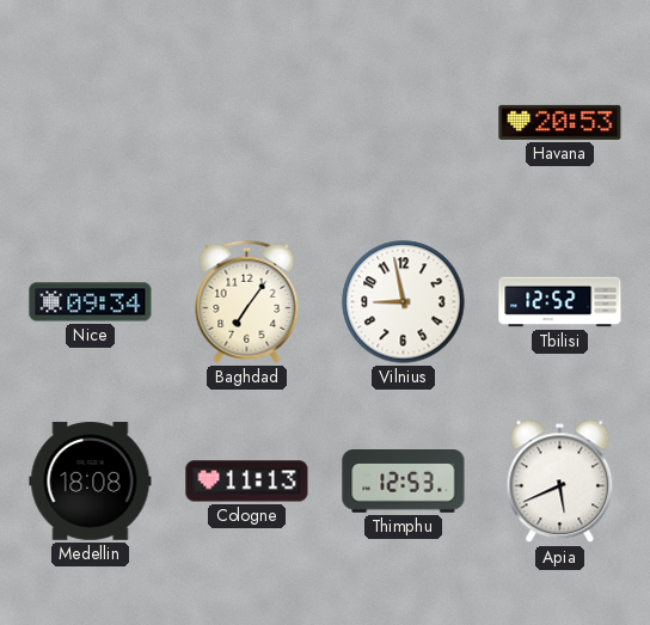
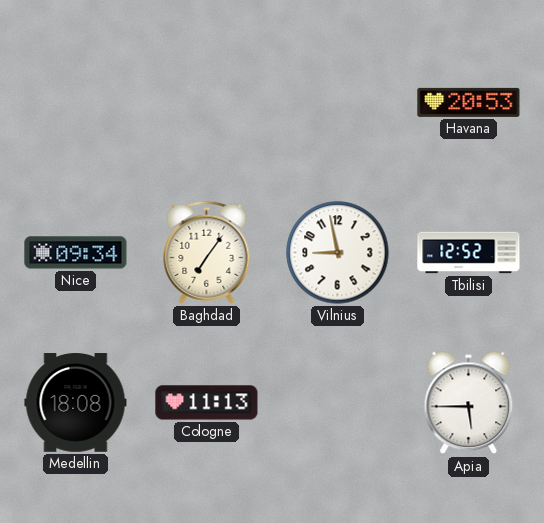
Thimphu: 12:53 -> none (404, 482)
Apia: 5:41 -> 5:45 (469, 403)
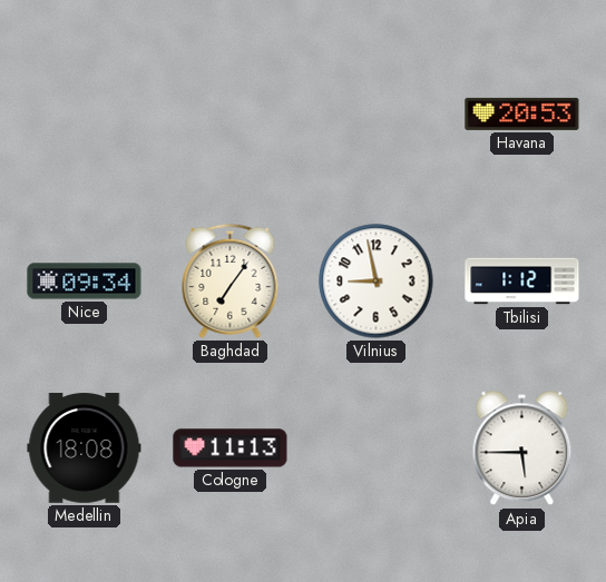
Tbilisi: 12:52 -> 1:12 (522, 282)
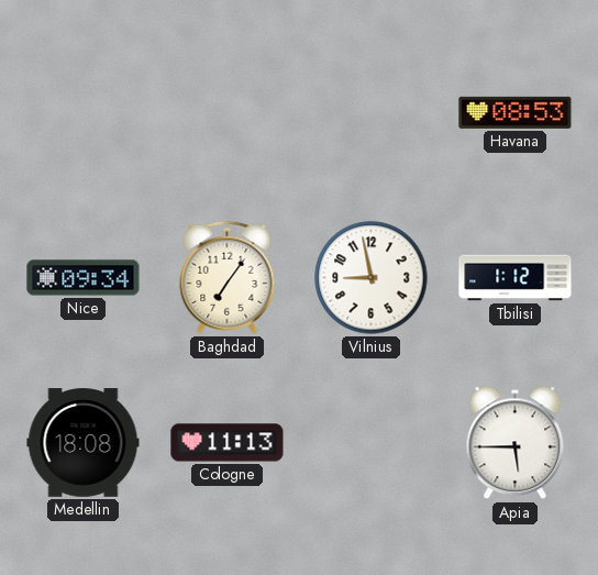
Havana: 20:53 -> 08:53 (516, 112)
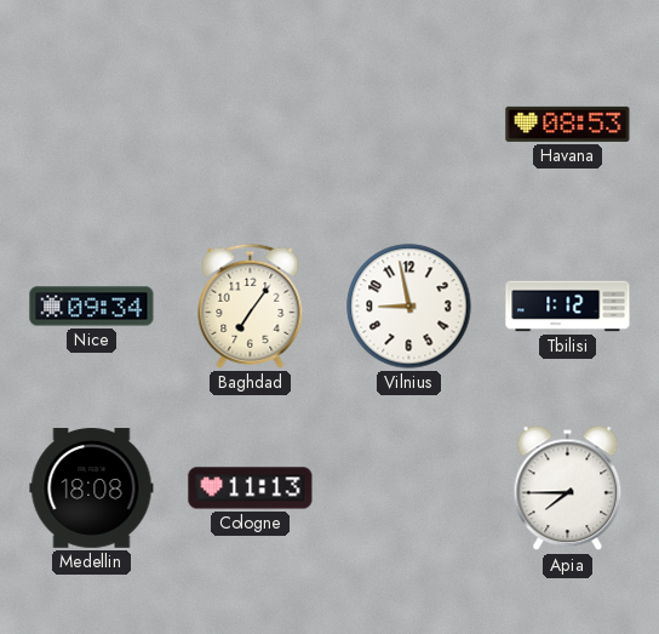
Apia: 5:45 -> 7:45 (568, 489)
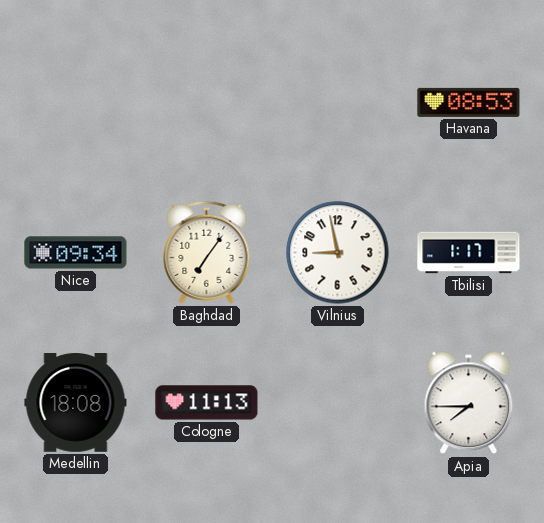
Tbilisi: 1:12 -> 1:17 (469, 253)
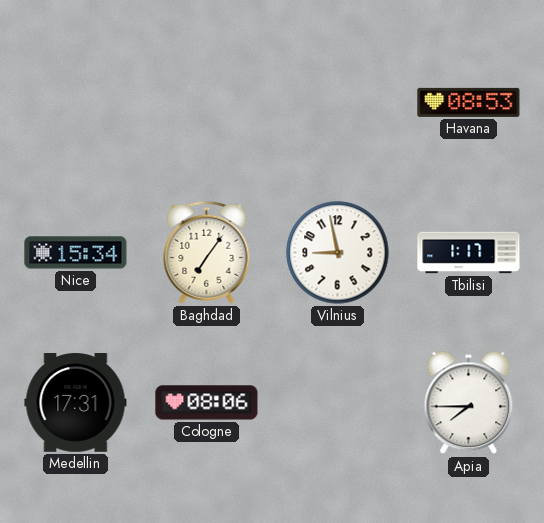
Nice: 09:34 -> 15:34 (76, 253)
Medellin: 18:08 -> 17:31 (76, 403)
Cologne: 11:13 -> 08:06 (207, 403)
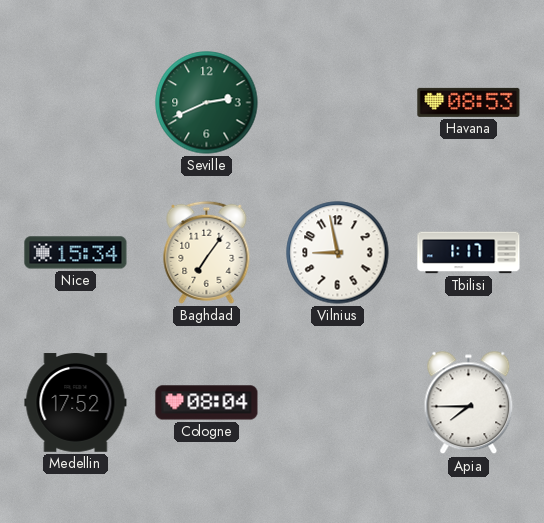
Seville: none -> 2:41 (207, 103)
Medellin: 17:31 -> 17:52 (76, 403)
Cologne: 08:06 -> 08:04 (207, 403)
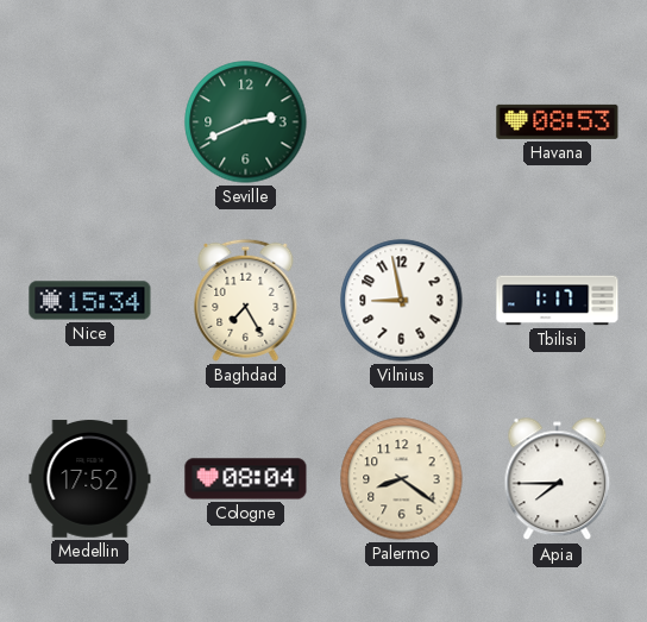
Baghdad: 7:06 -> 7:25 (246, 300)
Palermo: none -> 8:21 (402, 479)
